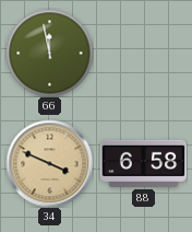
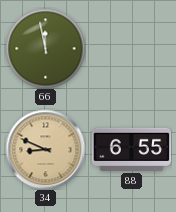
34: 3:49 -> 8:49 (45, 149)
88: 6:58 -> 6:55 (131, 149)
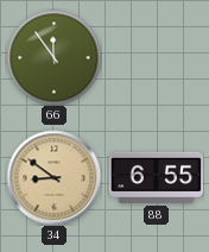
66: 11:58 -> 11:54 (53, 57)
34: 8:49 -> 8:51 (53, 177)
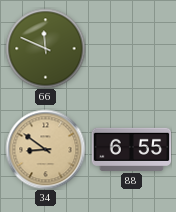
66: 11:54 -> 11:49 (45, 48)
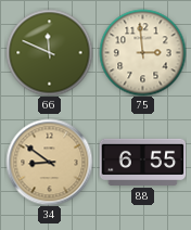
75: none -> 2:59 (142, 52)
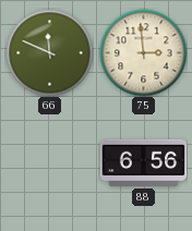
34: 8:51 -> none (49, 162)
88: 6:55 -> 6:56 (143, 162)
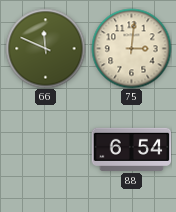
75: 2:59 -> 3:01 (131, 48)
88: 6:56 -> 6:54 (131, 149)
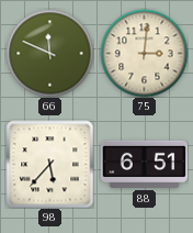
98: none -> 5:37 (49, 164)
88: 6:54 -> 6:51 (144, 164)
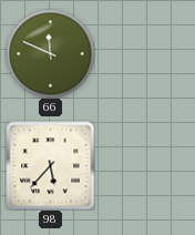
75: 3:01 -> none (144, 53)
88: 6:51 -> none (144, 164)
